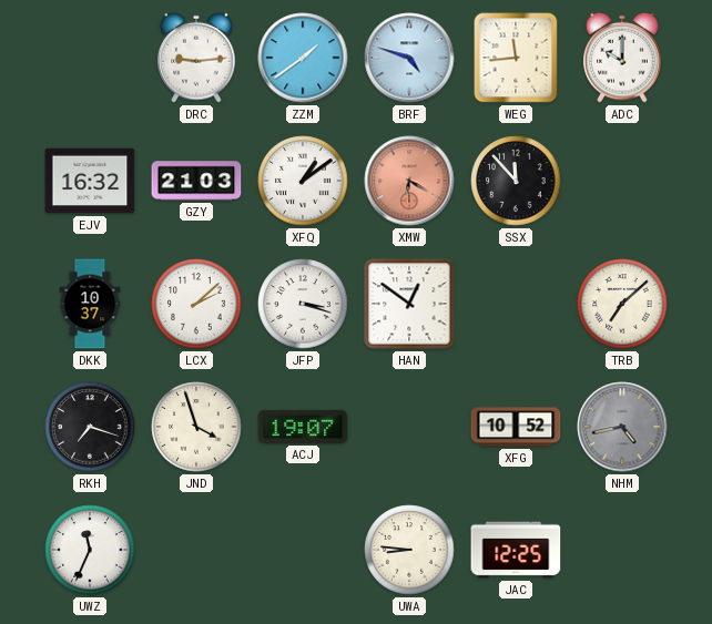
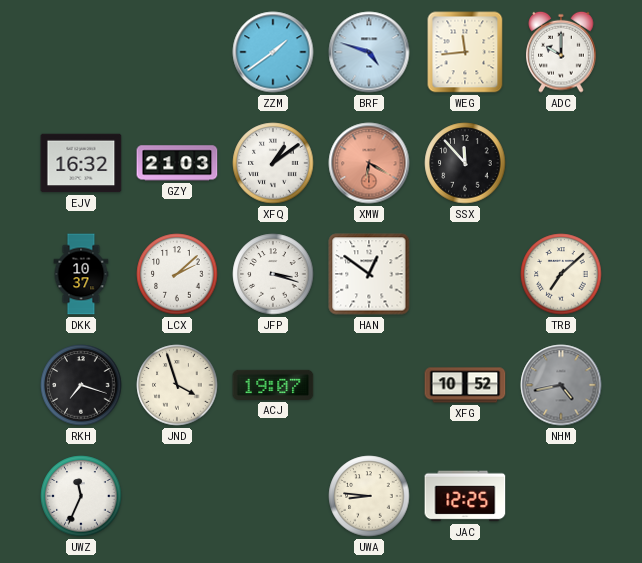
DRC: 9:14 -> none (196, 58)
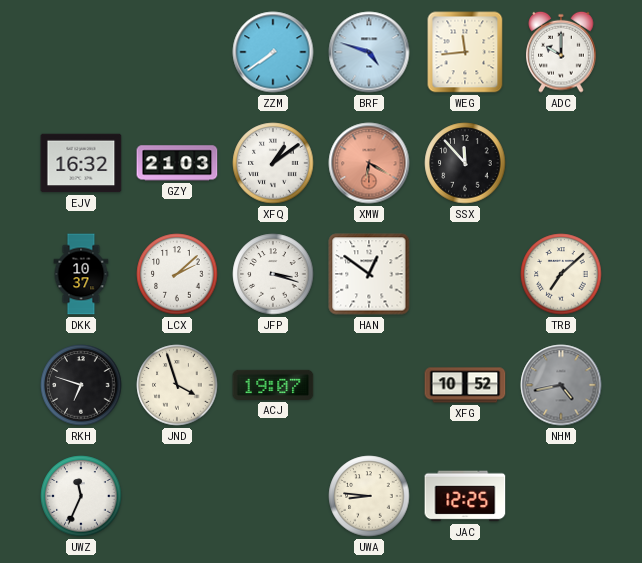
ZZM: 1:39 -> 7:39 (273, 52)
RKH: 7:18 -> 6:48 (81, 385)
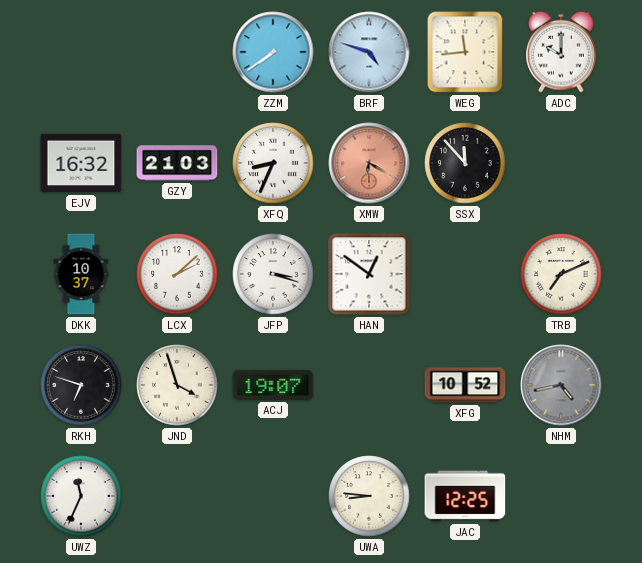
XFQ: 1:09 -> 8:34 (273, 163)
TRB: 7:08 -> 7:11 (561, 274)
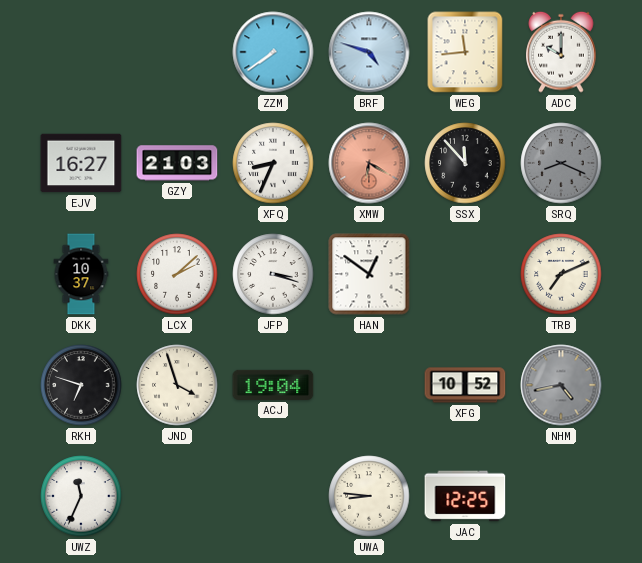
EJV: 16:32 -> 16:27 (81, 163)
SRQ: none -> 8:19 (561, 163)
ACJ: 19:07 -> 19:04 (273, 385)
